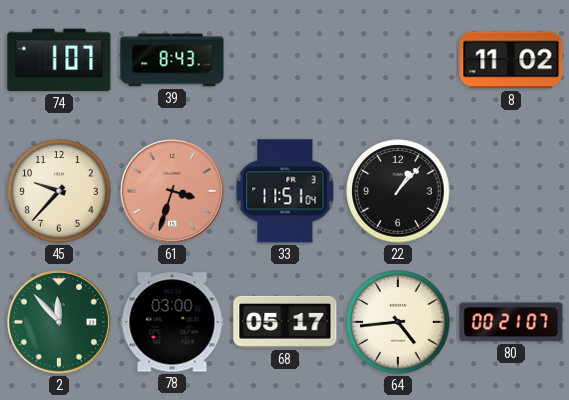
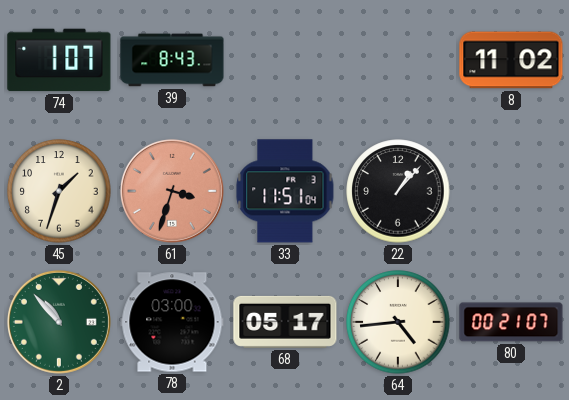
45: 9:37 -> 1:33 (59, 191)
2: 11:53 -> 10:53 (59, 322)
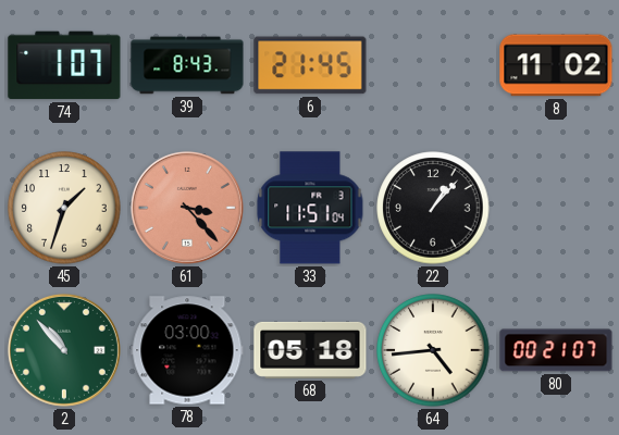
6: none -> 21:45 (310, 65)
61: 3:33 -> 3:23 (187, 208)
68: 05:17 -> 05:18 (310, 350)
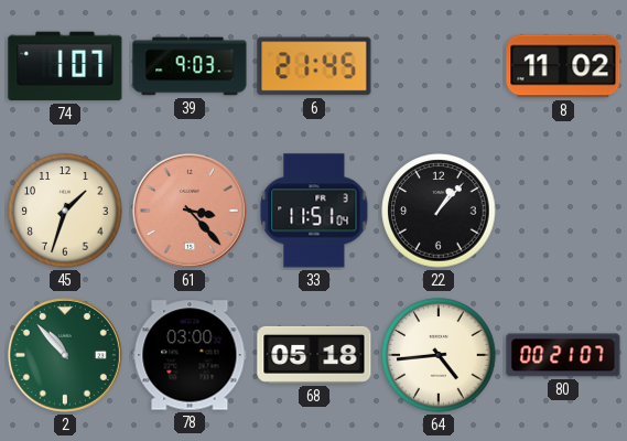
39: 8:43 -> 9:03 (190, 66)
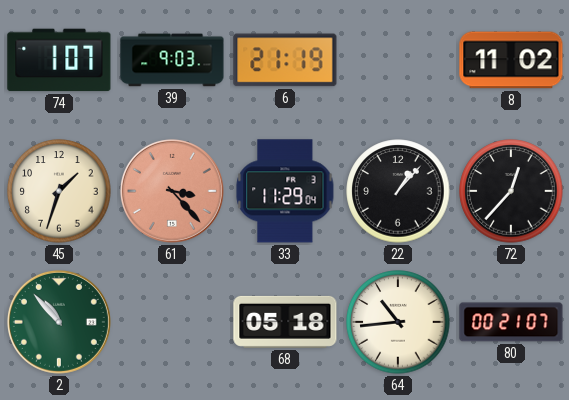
6: 21:45 -> 21:19 (285, 60)
33: 11:51 -> 11:29 (285, 191)
72: none -> 12:37 (511, 191)
78: 03:00 -> none (190, 355)
64: 4:44 -> 10:44 (398, 322)
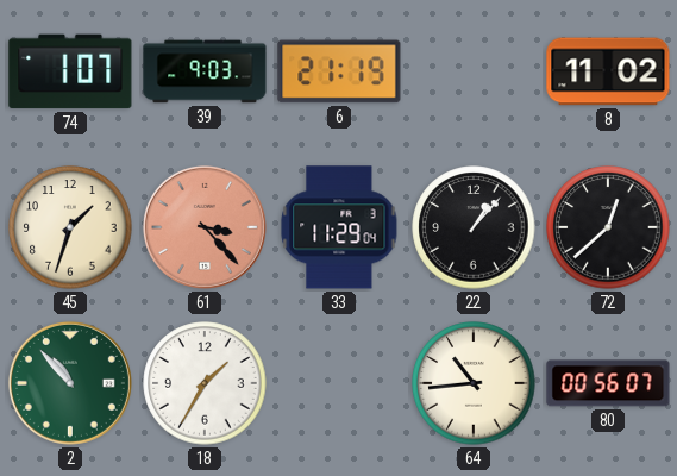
72: 12:37 -> 12:38 (608, 227)
18: none -> 1:35 (205, 383)
68: 05:18 -> none (285, 322)
80: 00:21 -> 00:56 (608, 383)
